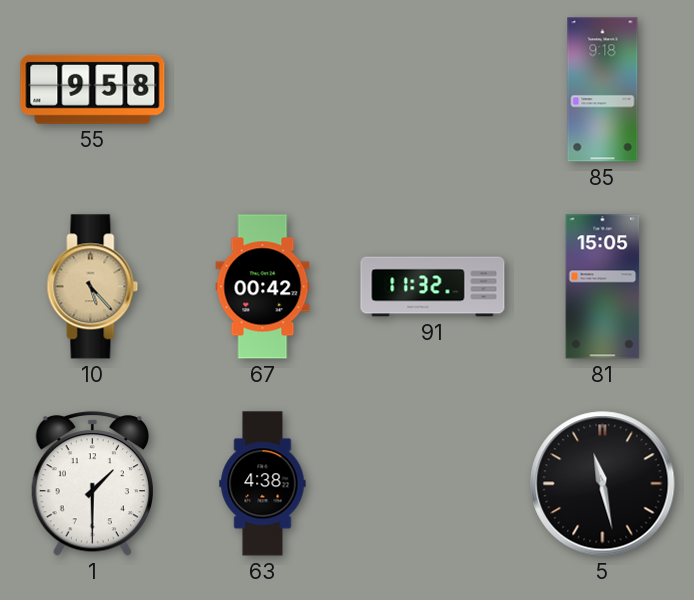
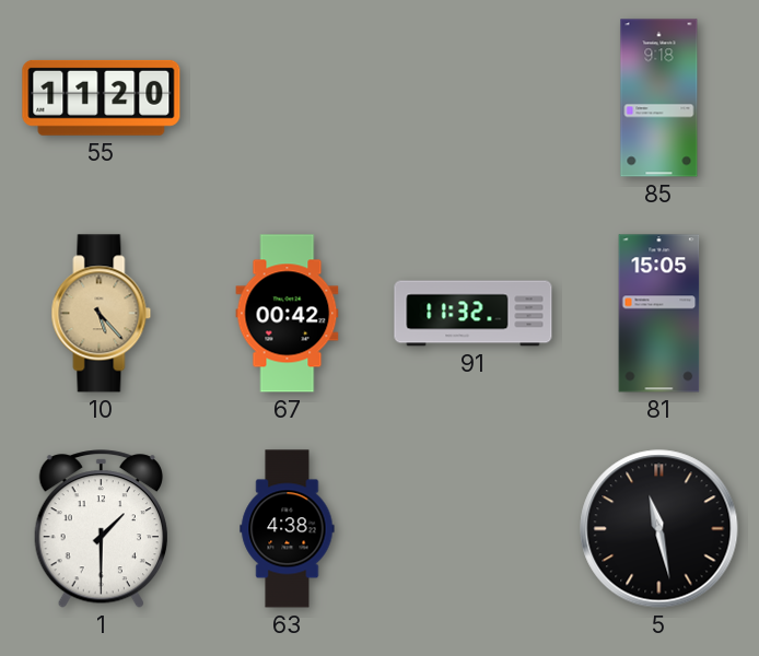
55: 9:58 -> 11:20 (102, 97)
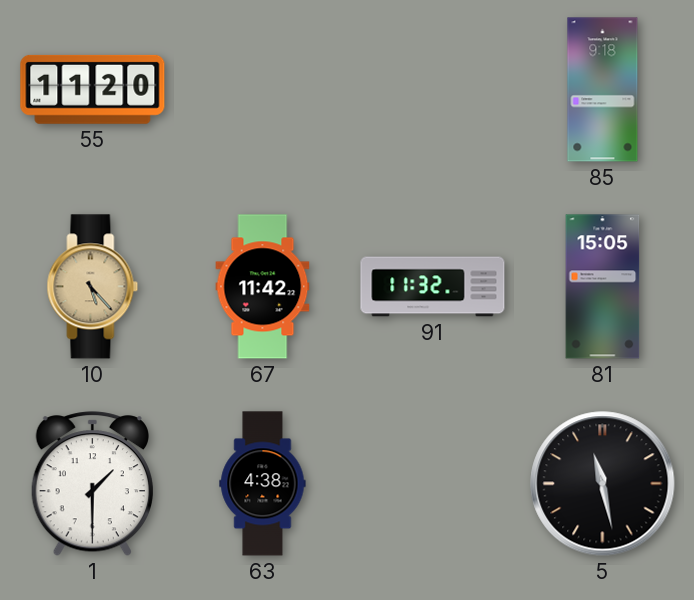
67: 00:42 -> 11:42 (263, 287)
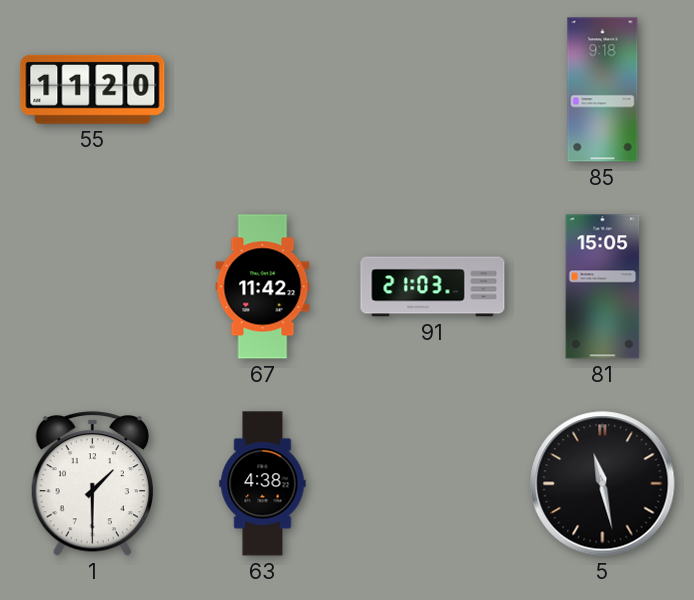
10: 5:23 -> none (93, 287)
91: 11:32 -> 21:03 (433, 287)
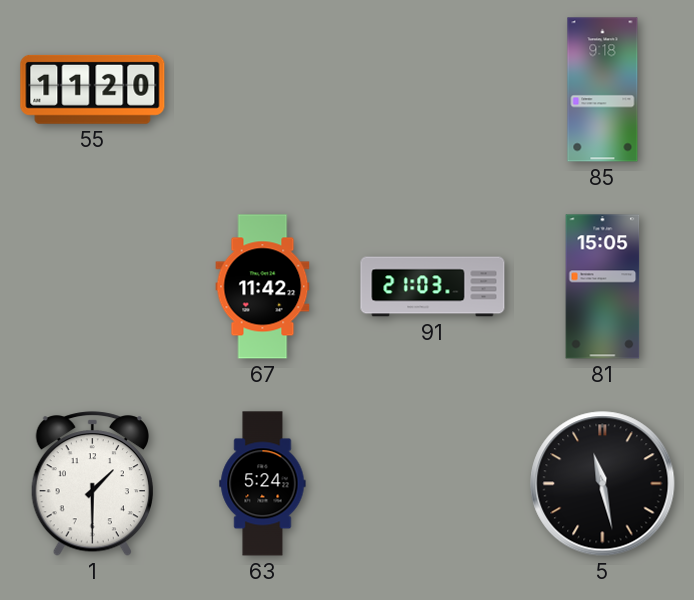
63: 4:38 -> 5:24 (263, 484)
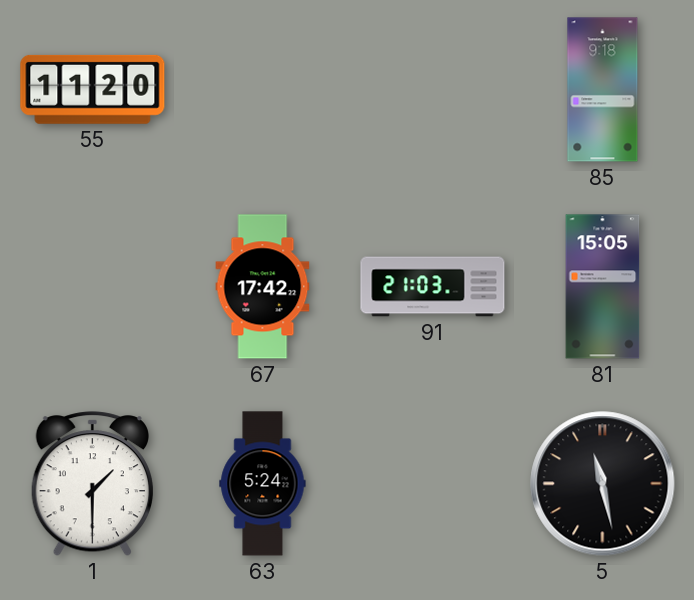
67: 11:42 -> 17:42 (263, 287)
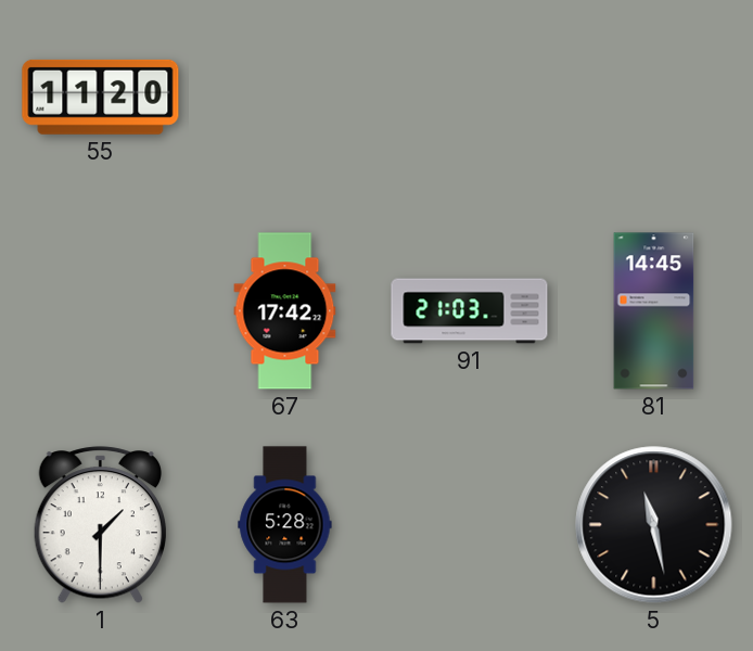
85: 9:18 -> none (603, 90)
81: 15:05 -> 14:45 (654, 311)
63: 5:24 -> 5:28 (285, 525)
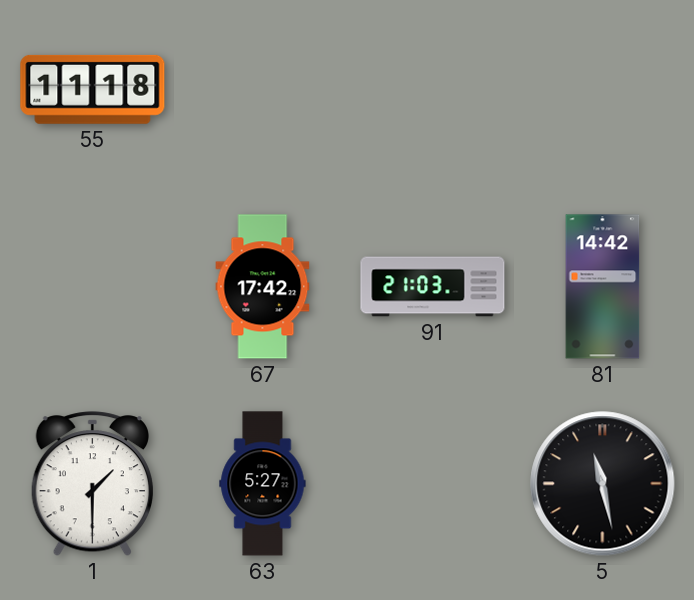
55: 11:20 -> 11:18 (93, 89)
81: 14:45 -> 14:42 (603, 287)
63: 5:28 -> 5:27 (263, 484)
